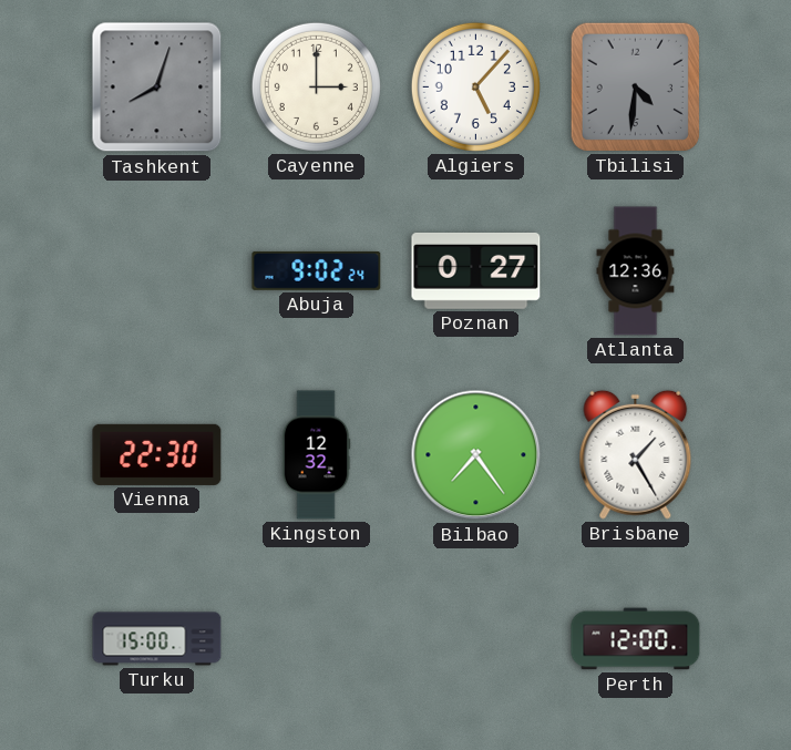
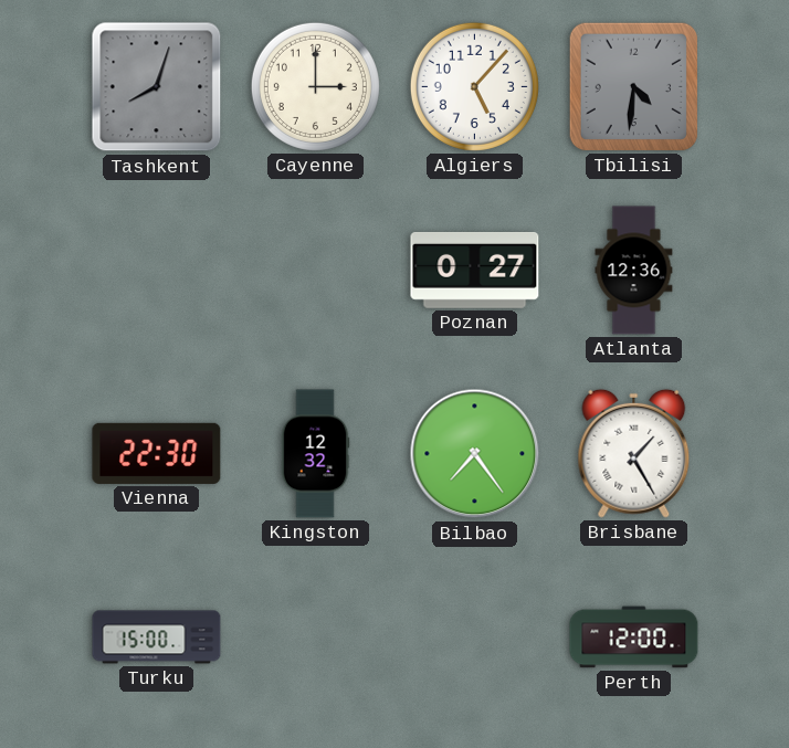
Abuja: 9:02 -> none (317, 270)
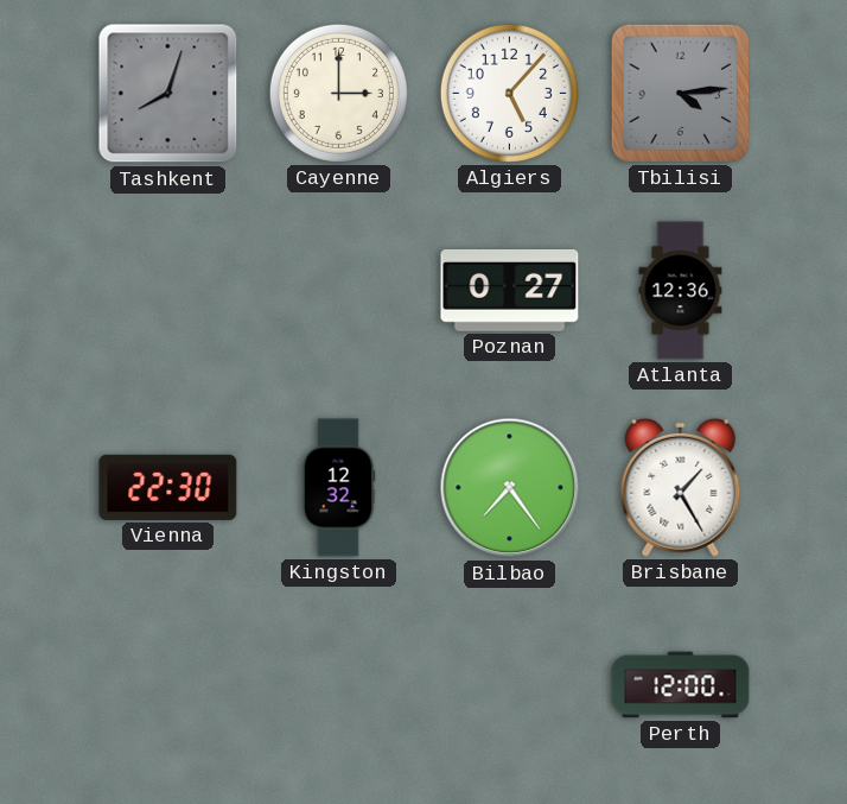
Tbilisi: 4:31 -> 4:14 (680, 93)
Turku: 15:00 -> none (157, 638)
